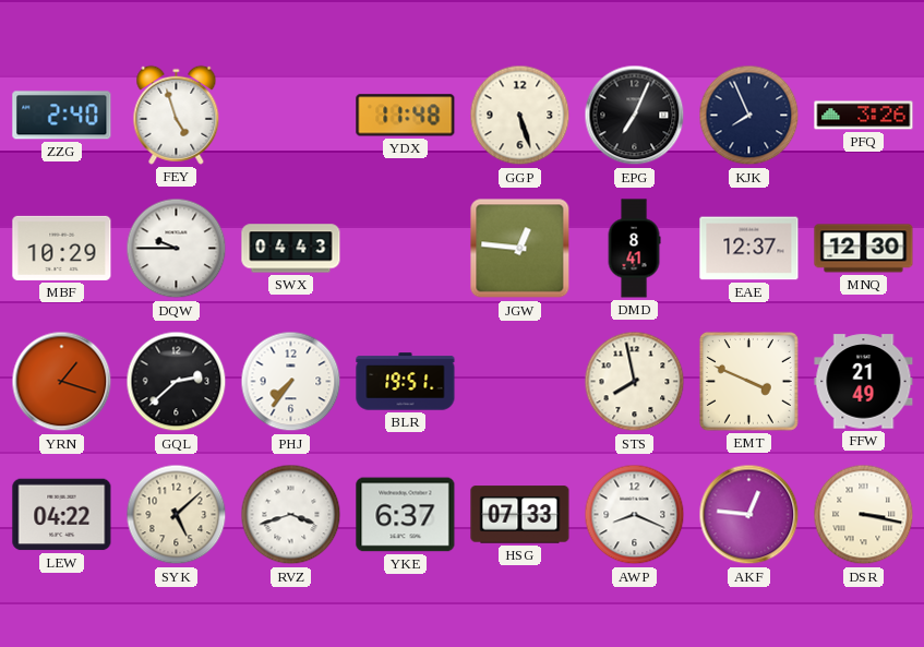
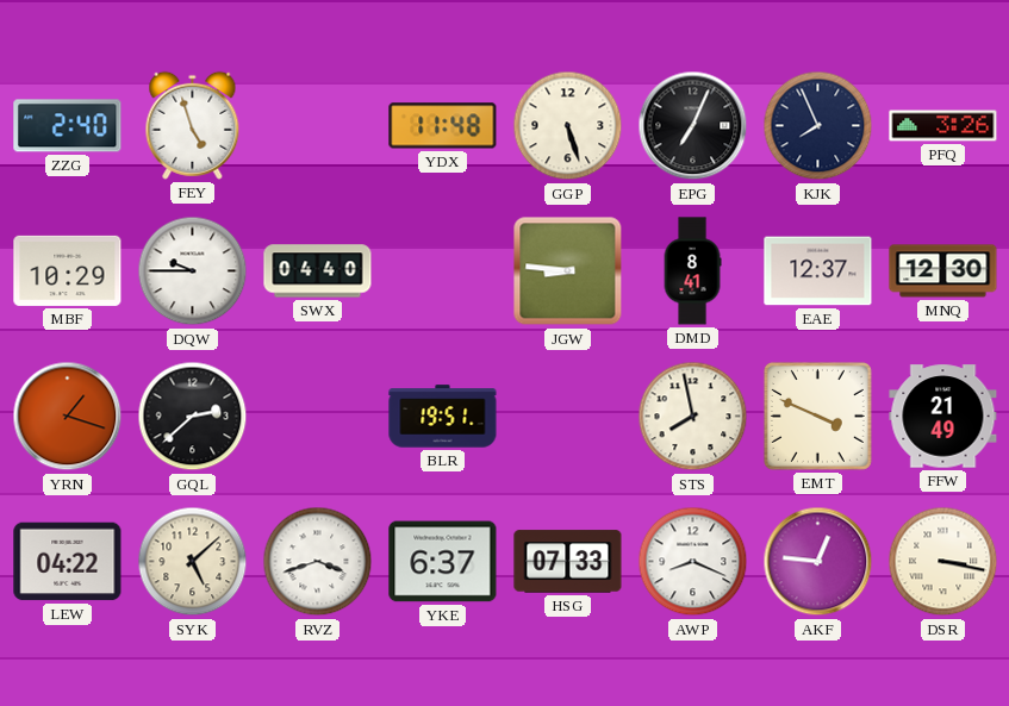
SWX: 04:43 -> 04:40 (318, 271)
JGW: 12:46 -> 8:46 (568, 271)
PHJ: 7:36 -> none (291, 382)
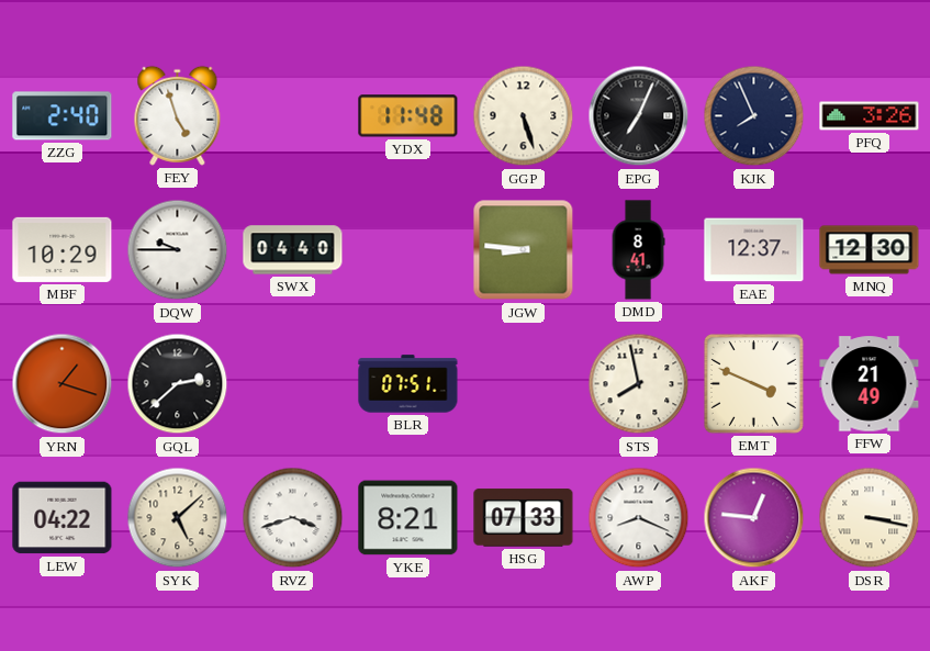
BLR: 19:51 -> 07:51 (408, 384)
YKE: 6:37 -> 8:21 (408, 518)
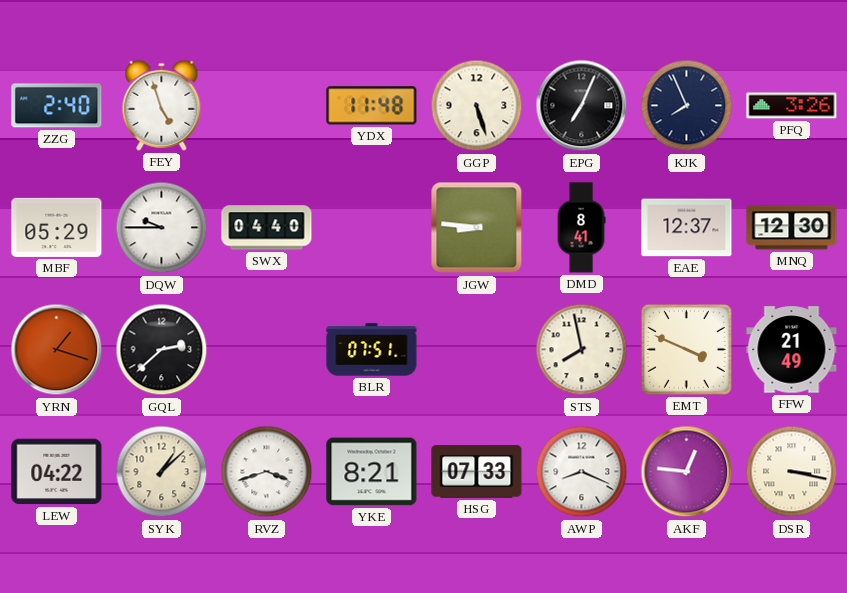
MBF: 10:29 -> 05:29 (57, 227)
SYK: 5:08 -> 1:08 (162, 472)
